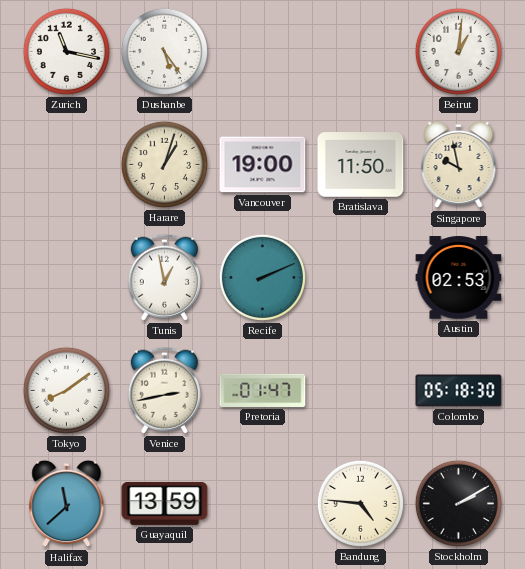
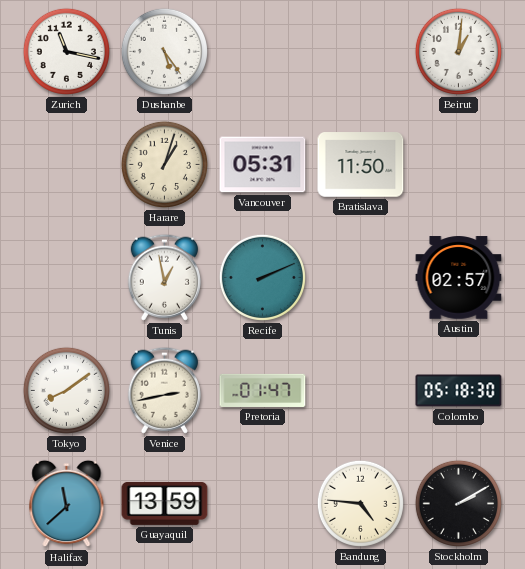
Vancouver: 19:00 -> 05:31 (263, 165)
Singapore: 9:58 -> none (459, 165)
Austin: 02:53 -> 02:57 (459, 278)
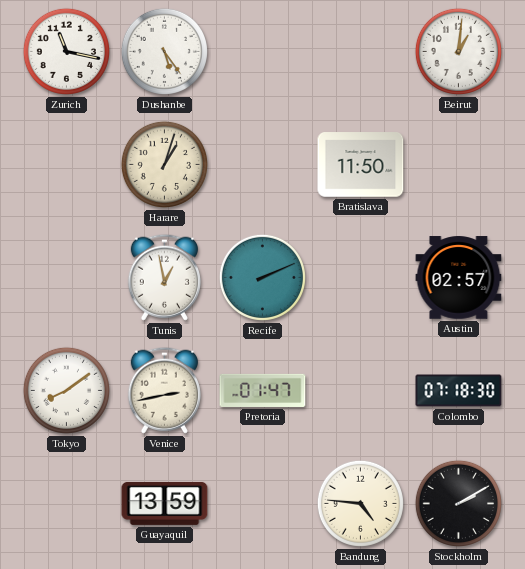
Vancouver: 05:31 -> none (263, 165)
Colombo: 05:18 -> 07:18 (459, 391)
Halifax: 11:38 -> none (67, 504)
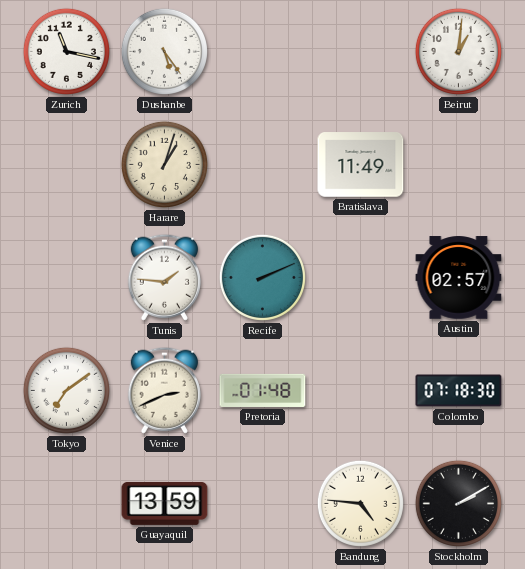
Bratislava: 11:50 -> 11:49 (361, 165)
Tunis: 12:58 -> 1:46 (164, 277)
Tokyo: 8:09 -> 7:09 (66, 390)
Venice: 2:43 -> 2:41 (164, 390)
Pretoria: 01:47 -> 01:48 (263, 390)
